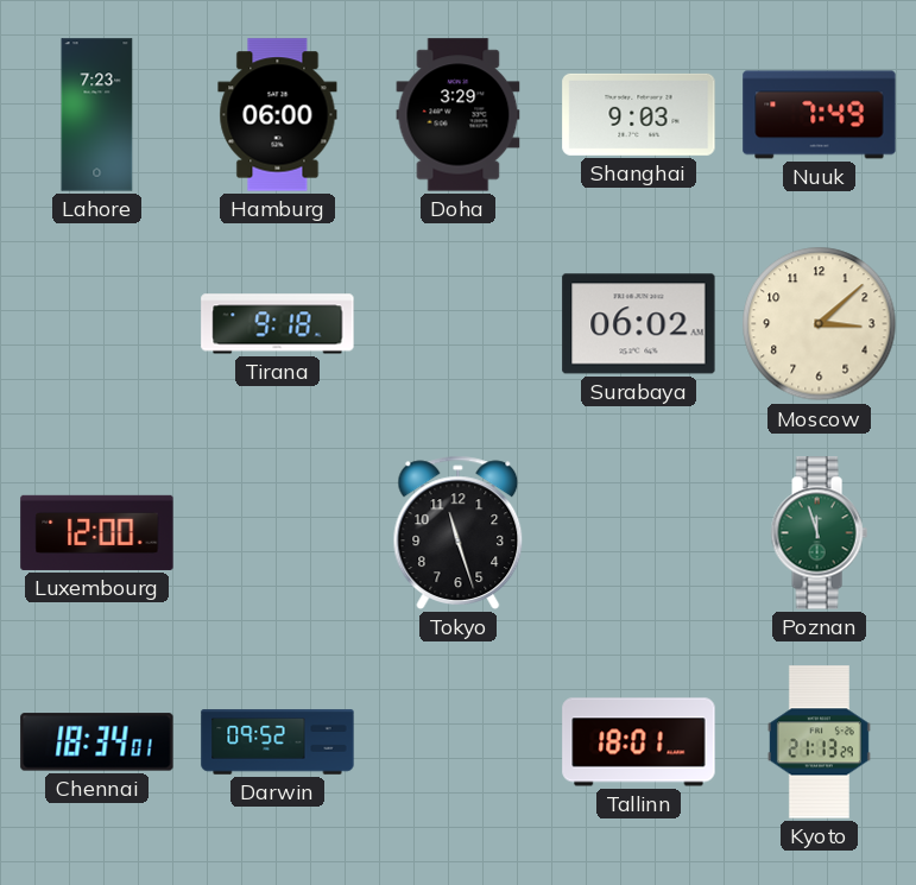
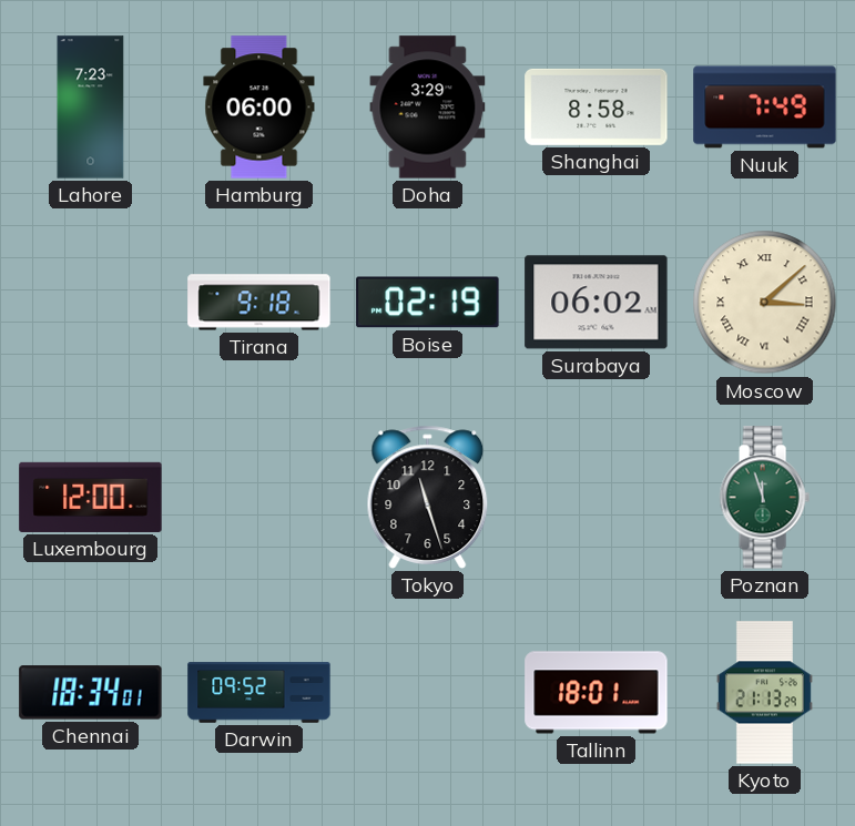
Shanghai: 9:03 -> 8:58 (597, 106)
Boise: none -> 02:19 (428, 303)
Moscow numerals: Arabic -> Roman (765, 303)
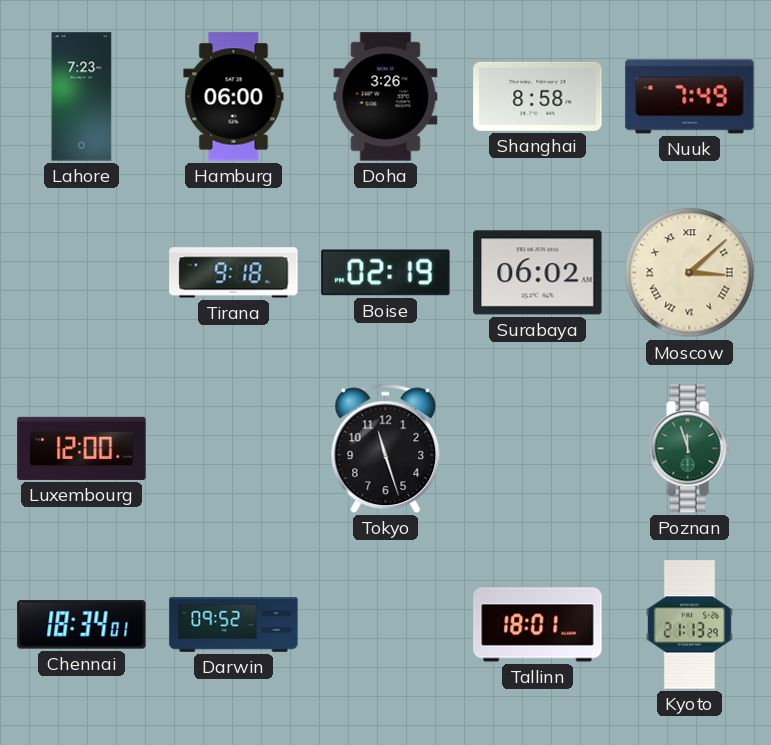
Doha: 3:29 -> 3:26 (386, 97)
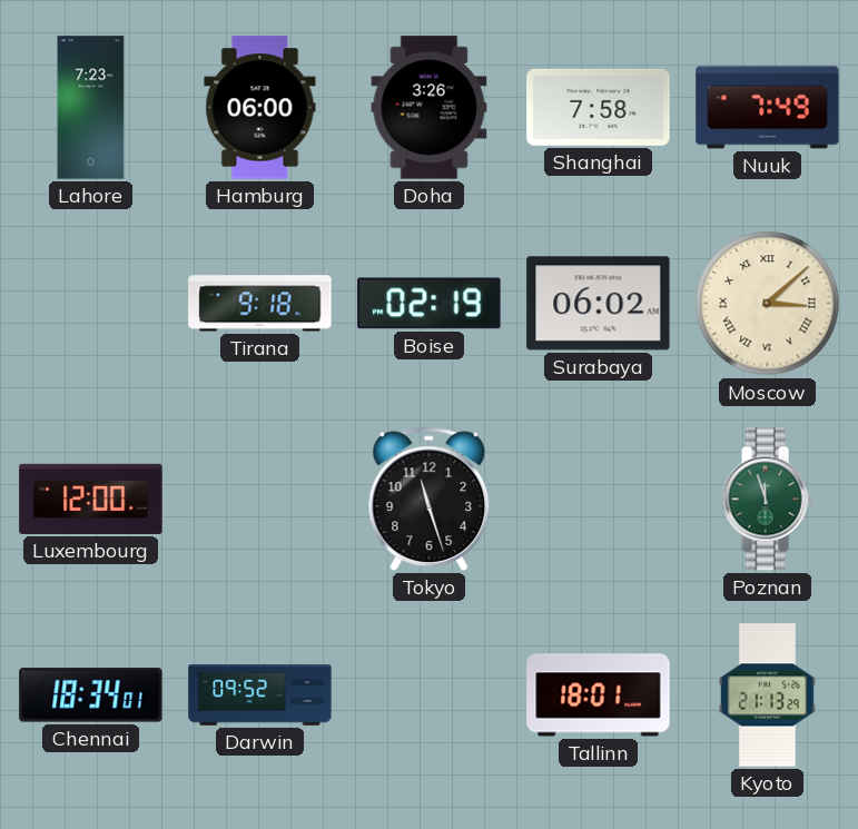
Shanghai: 8:58 -> 7:58 (599, 107)
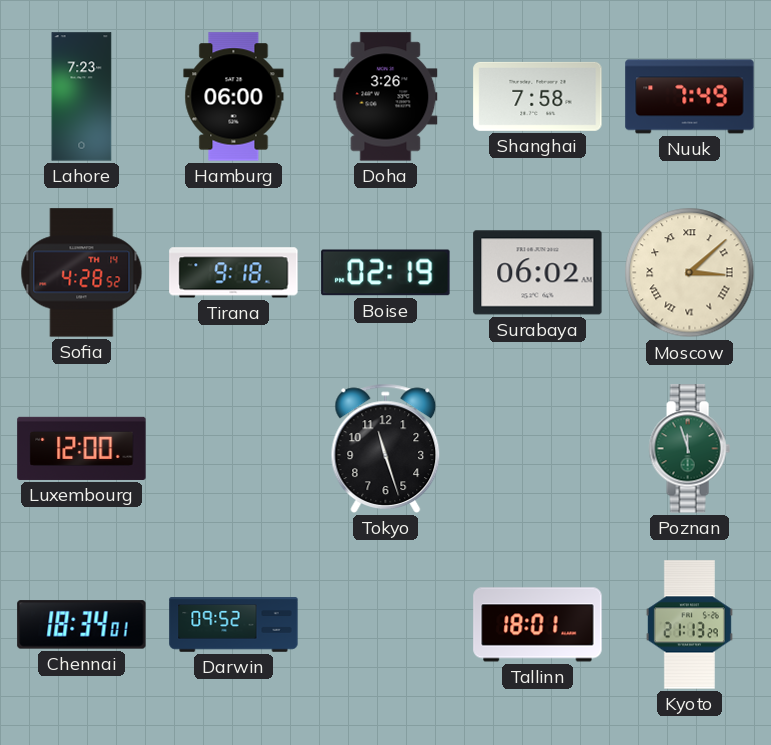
Sofia: none -> 4:28 (82, 273)
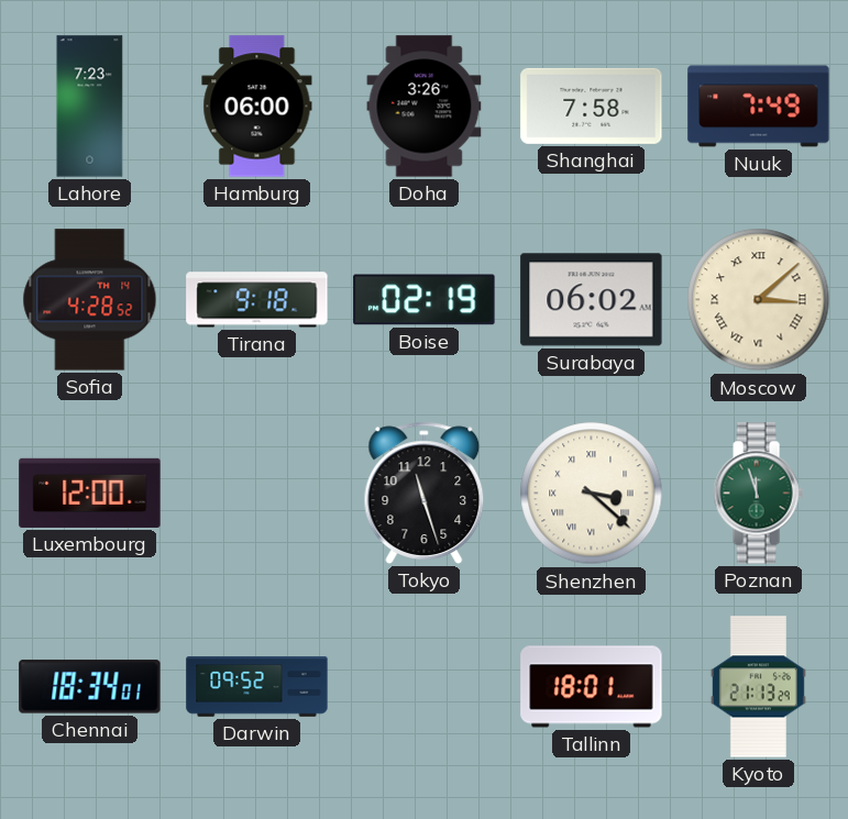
Shenzhen: none -> 3:22 (592, 494)
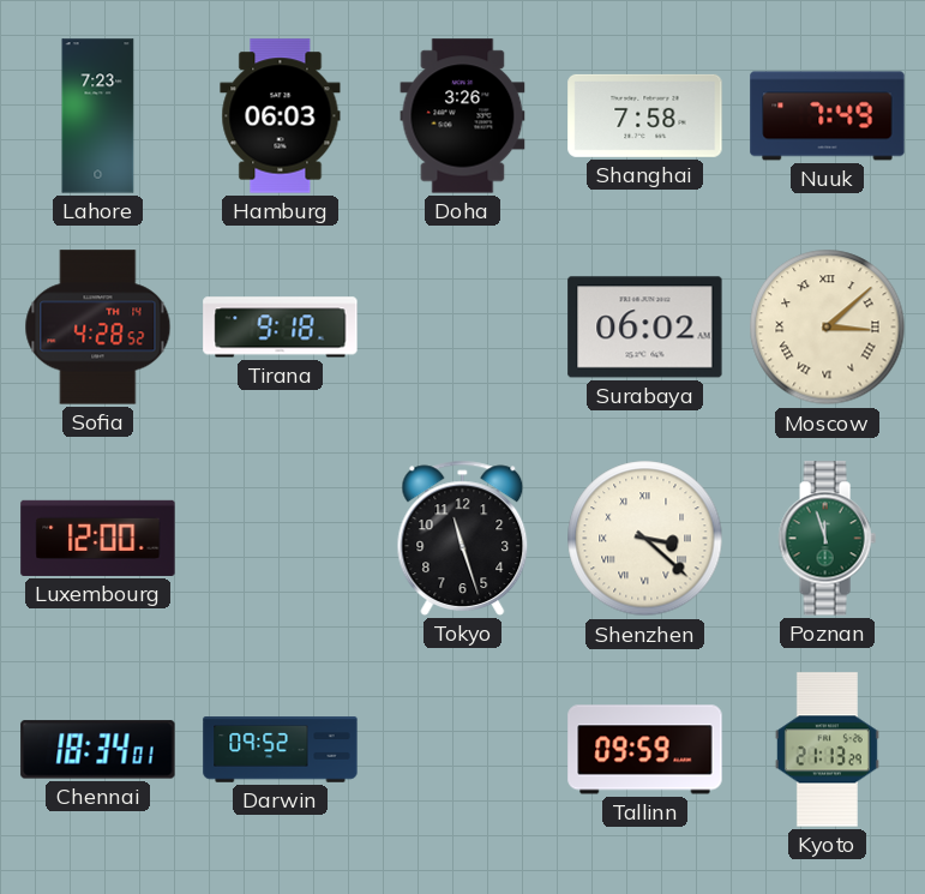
Hamburg: 06:00 -> 06:03 (281, 116)
Boise: 02:19 -> none (425, 300)
Tallinn: 18:01 -> 09:59 (645, 750)
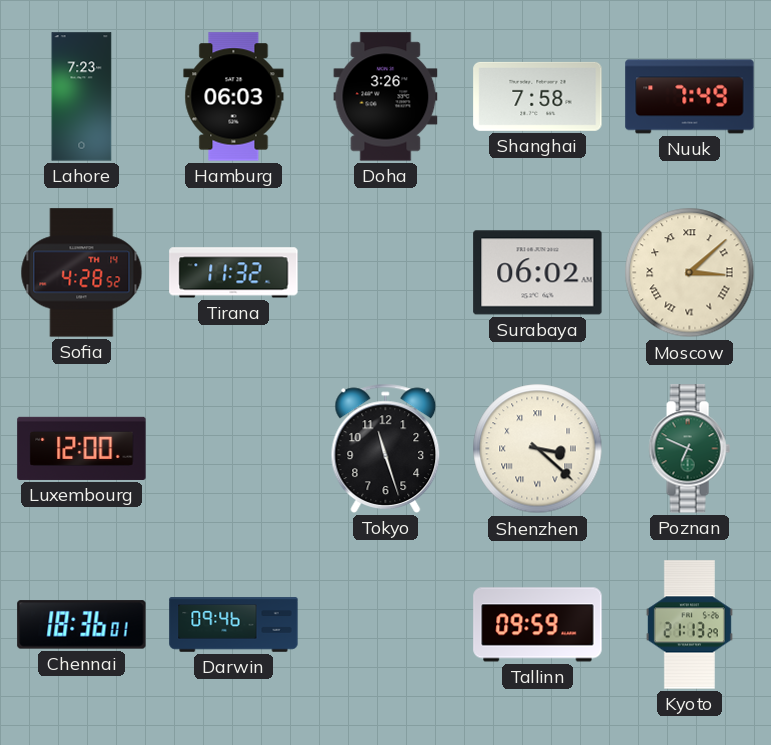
Tirana: 9:18 -> 11:32 (234, 273)
Poznan: 11:57 -> 6:49 (689, 449)
Chennai: 18:34 -> 18:36 (82, 625)
Darwin: 09:52 -> 09:46 (234, 625)
